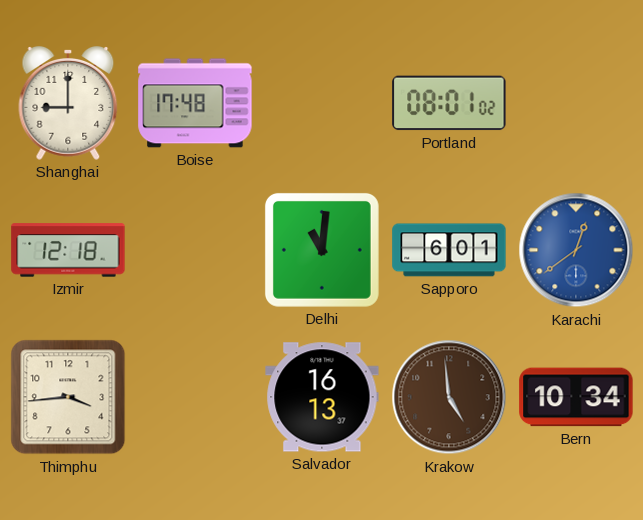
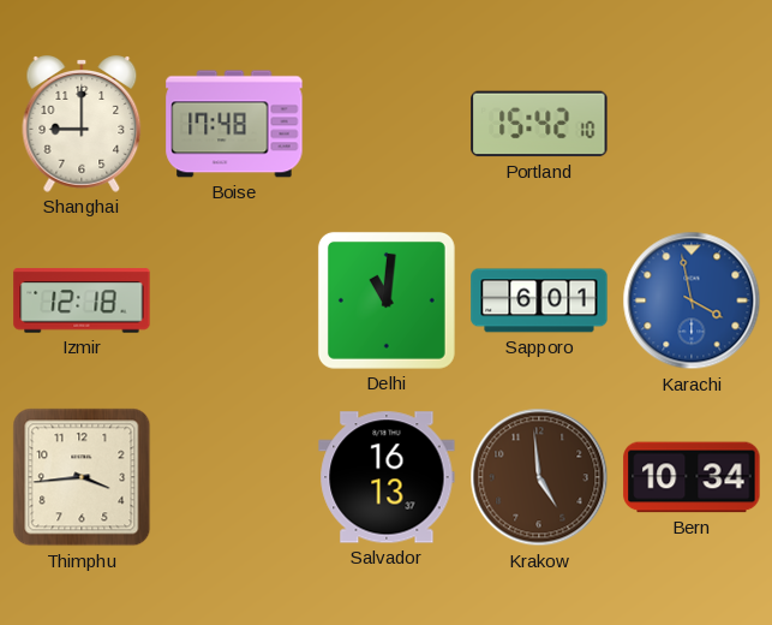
Portland: 08:01 -> 15:42 (539, 124)
Karachi: 12:39 -> 3:58 (692, 300)
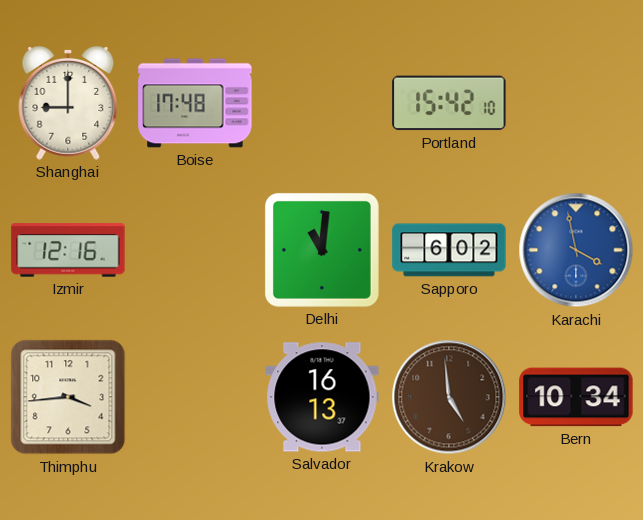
Izmir: 12:18 -> 12:16 (68, 250)
Sapporo: 6:01 -> 6:02 (449, 250)
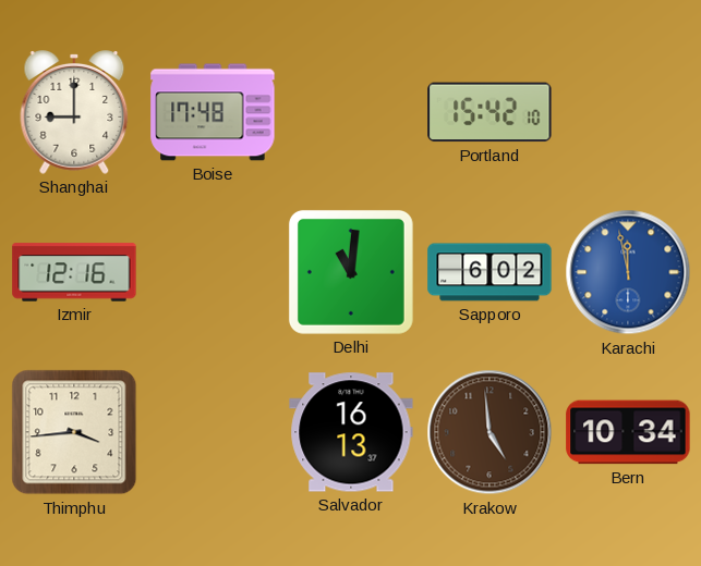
Karachi: 3:58 -> 11:58 (628, 272)
